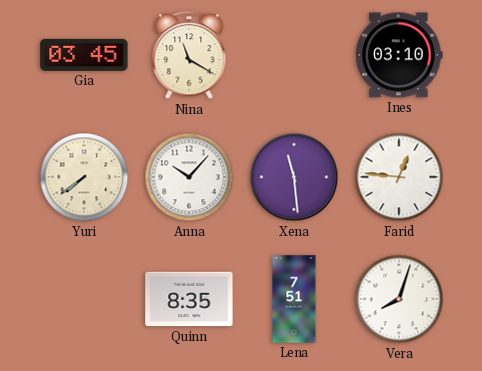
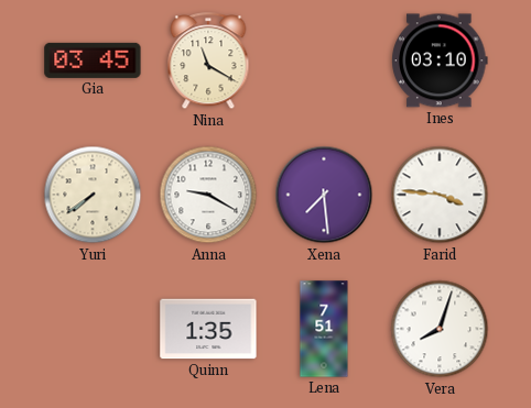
Anna: 10:07 -> 9:20 (208, 195)
Xena: 11:29 -> 7:29 (324, 195)
Farid: 12:46 -> 3:46 (440, 195)
Quinn: 8:35 -> 1:35 (208, 329)
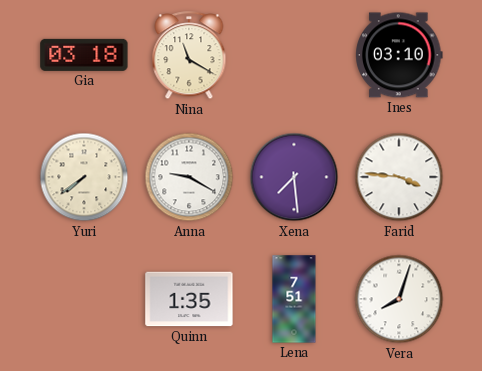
Gia: 03:45 -> 03:18 (84, 55)
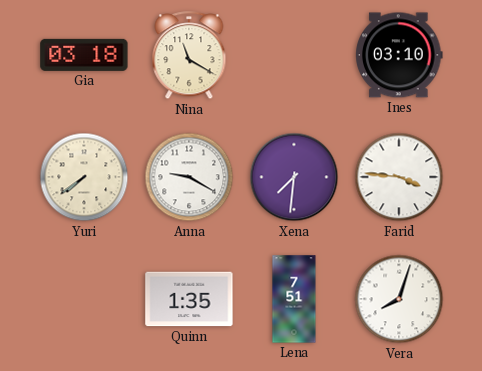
Xena: 7:29 -> 7:31 (294, 177)
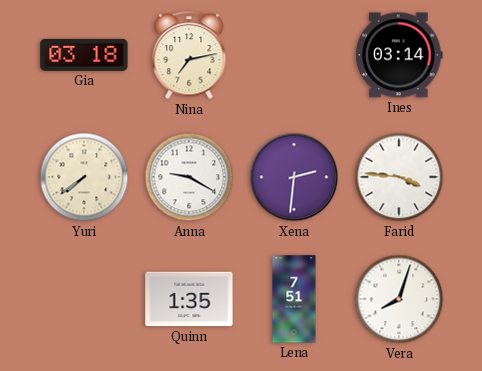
Nina: 11:20 -> 7:13 (189, 56)
Ines: 03:10 -> 03:14 (399, 55)
Xena: 7:31 -> 2:31 (294, 177)
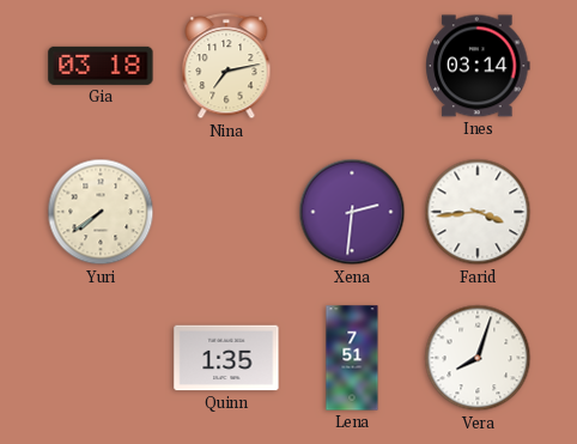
Anna: 9:20 -> none (189, 177)
Farid: 3:46 -> 3:44 (478, 212)
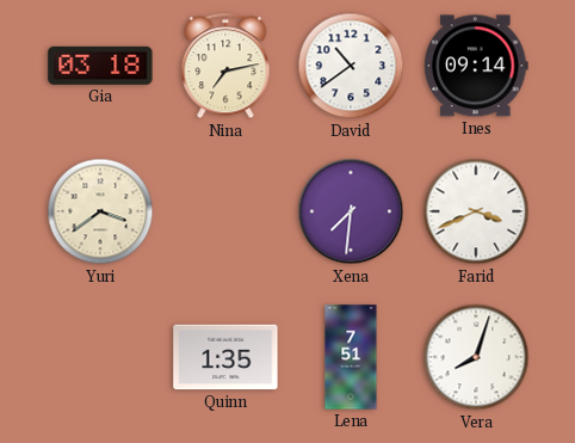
David: none -> 10:39 (351, 66)
Ines: 03:14 -> 09:14 (476, 66)
Yuri: 7:39 -> 3:39 (100, 211)
Xena: 2:31 -> 7:31 (351, 211)
Farid: 3:44 -> 3:41 (476, 211)
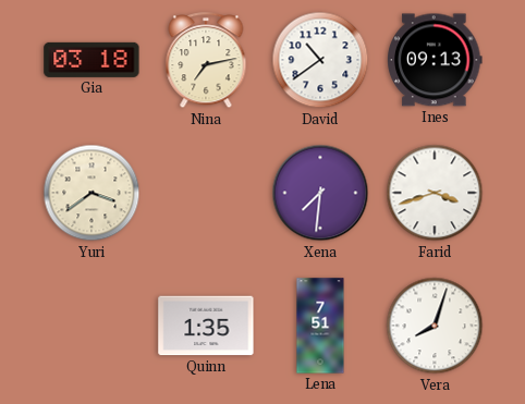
Ines: 09:14 -> 09:13 (435, 60)
Farid: 3:41 -> 3:42 (435, 193)
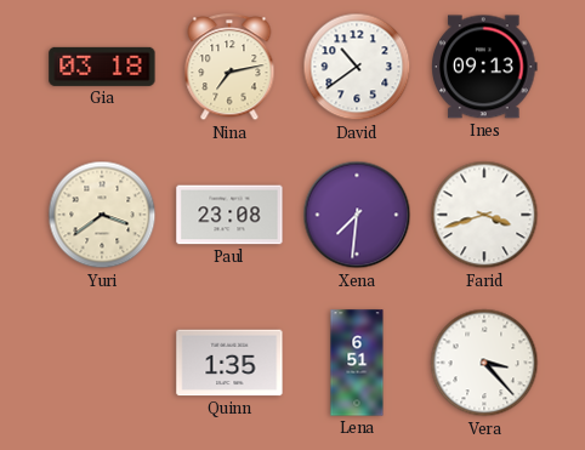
Paul: none -> 23:08 (229, 215)
Lena: 7:51 -> 6:51 (357, 363)
Vera: 8:03 -> 3:23 (484, 363)
